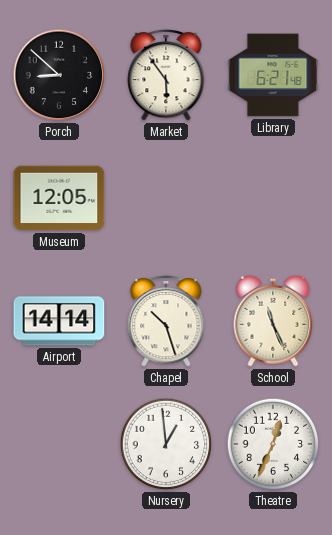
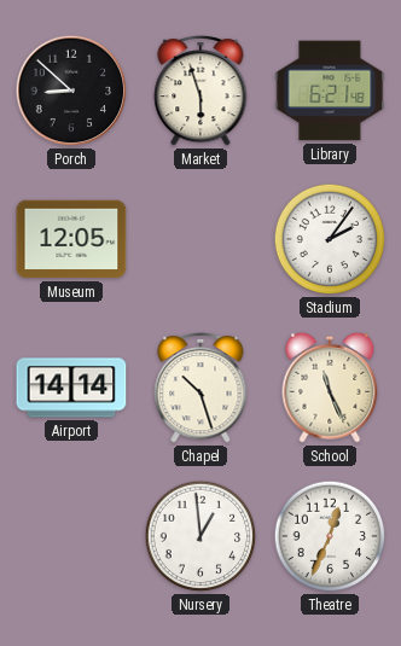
Market: 5:54 -> 5:57 (200, 91)
Stadium: none -> 2:06 (330, 239)
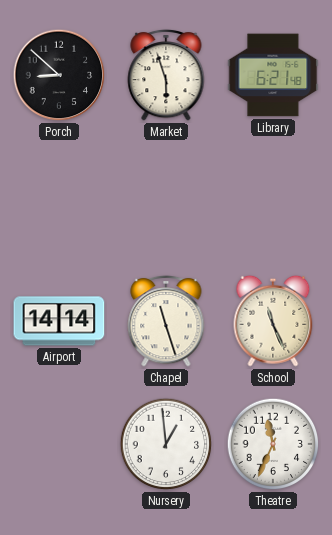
Museum: 12:05 -> none (71, 239)
Stadium: 2:06 -> none (330, 239)
Chapel: 10:27 -> 11:27 (166, 321)
Theatre: 12:34 -> 11:34 (273, 444)
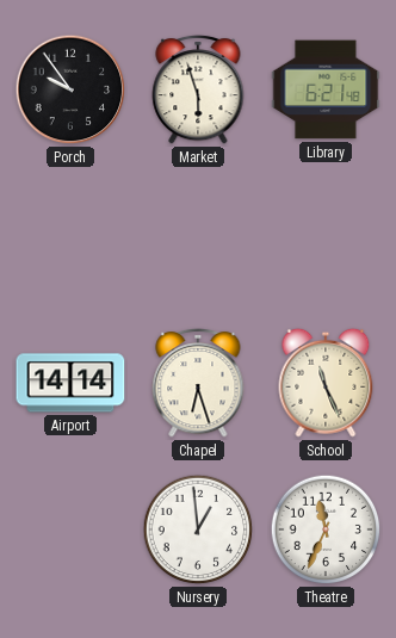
Porch: 8:52 -> 9:54 (70, 89)
Chapel: 11:27 -> 6:27 (198, 383)
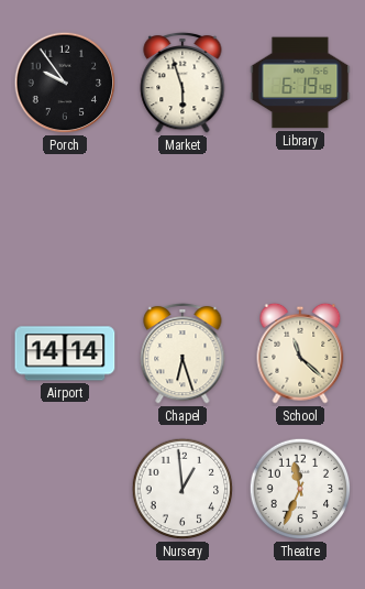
Library: 6:21 -> 6:19 (300, 83)
School: 11:26 -> 11:22 (300, 353)
